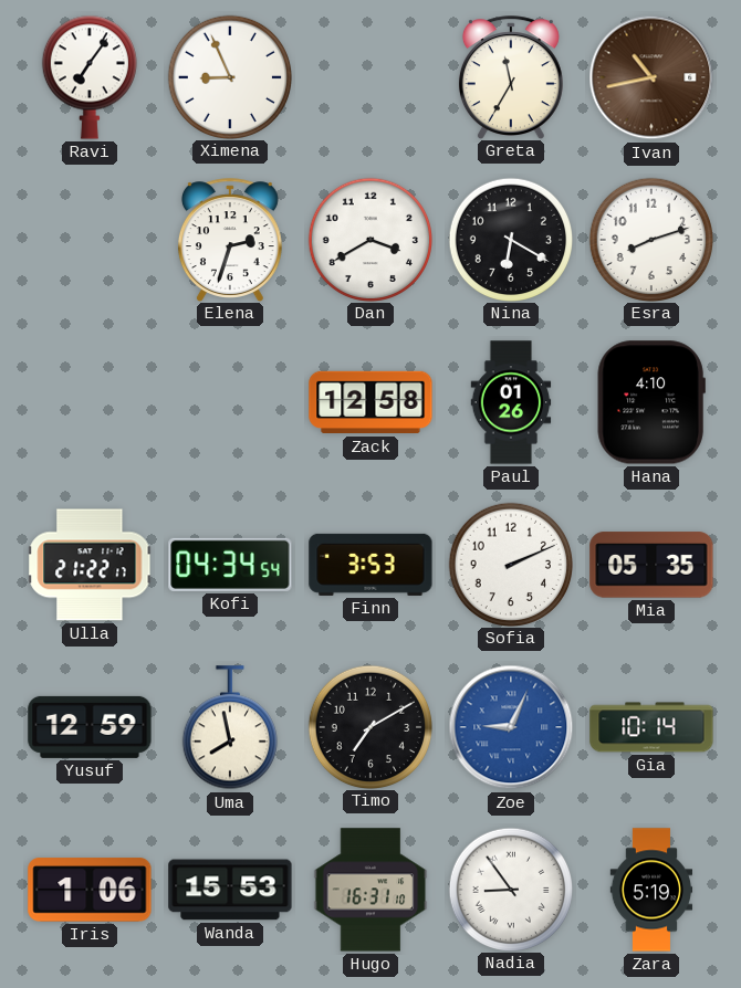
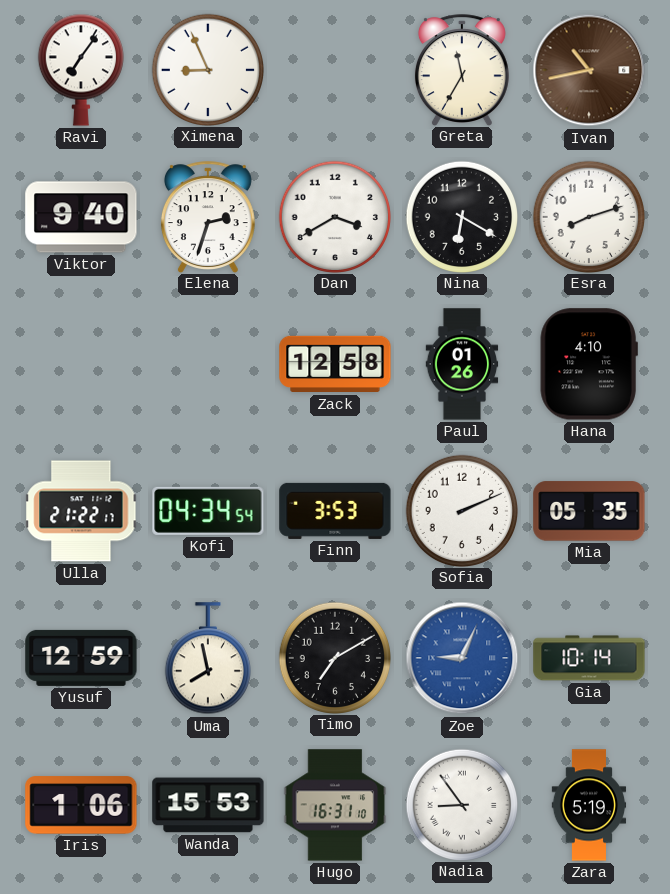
Viktor: none -> 9:40 (81, 217)
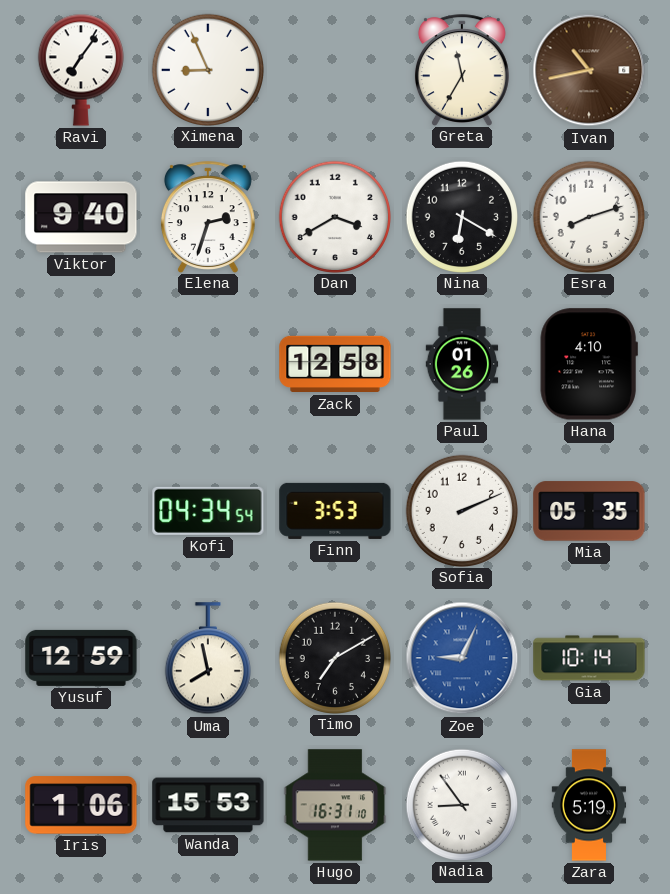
Ulla: 21:22 -> none (81, 511)
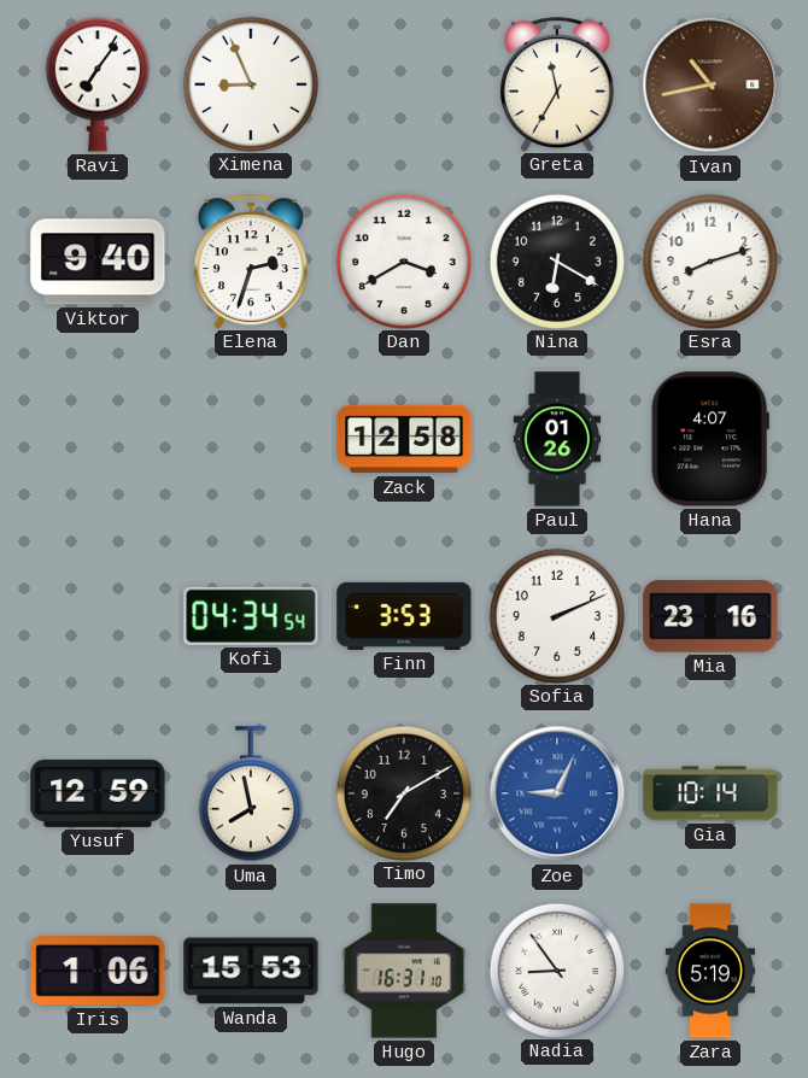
Hana: 4:10 -> 4:07 (710, 439)
Mia: 05:35 -> 23:16 (710, 616)
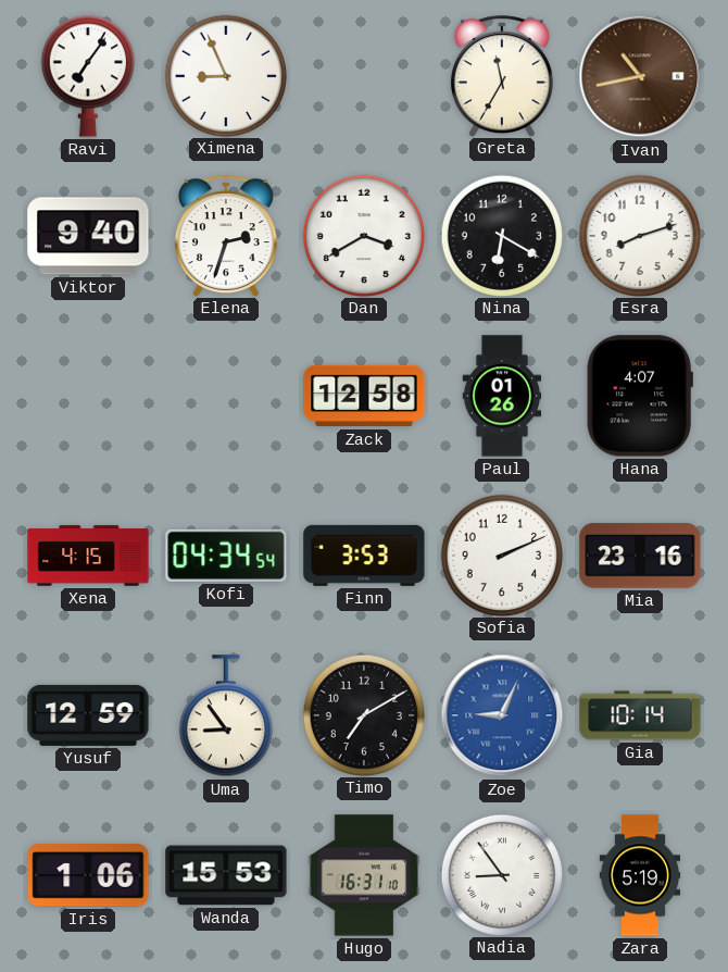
Xena: none -> 4:15 (88, 556)
Uma: 7:58 -> 8:54 (226, 716)
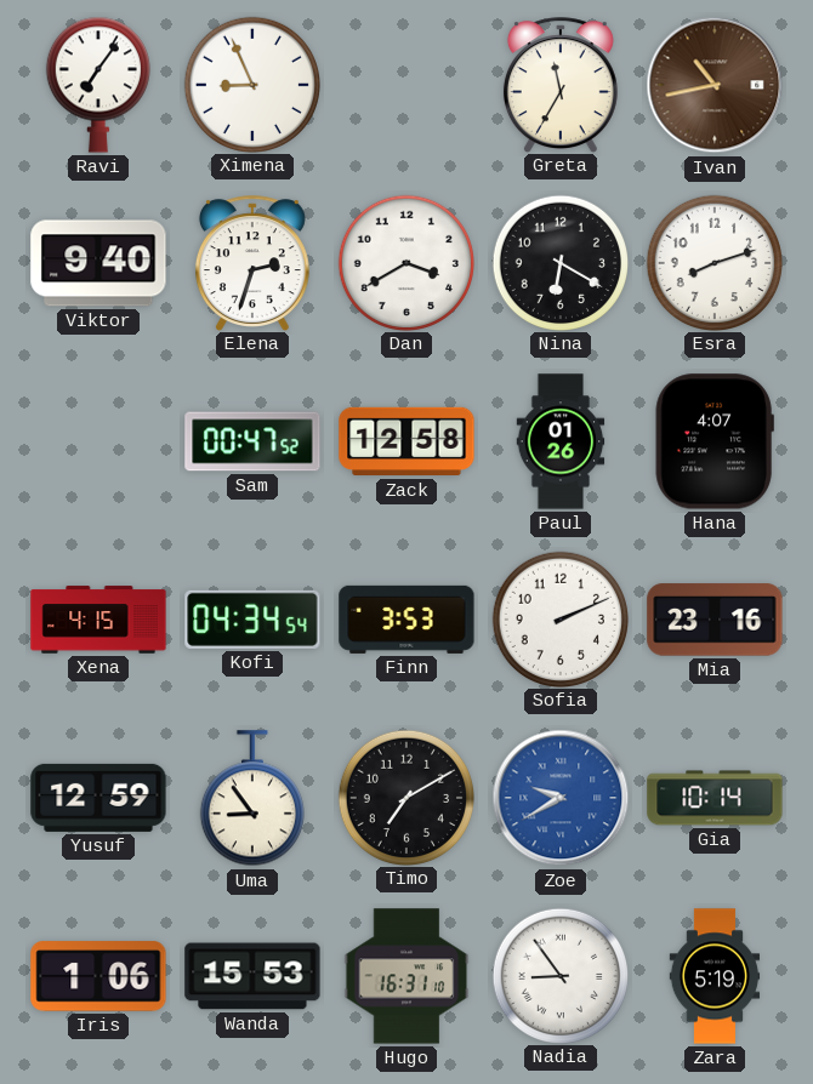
Sam: none -> 00:47 (252, 441)
Zoe: 9:04 -> 9:40 (561, 798)
